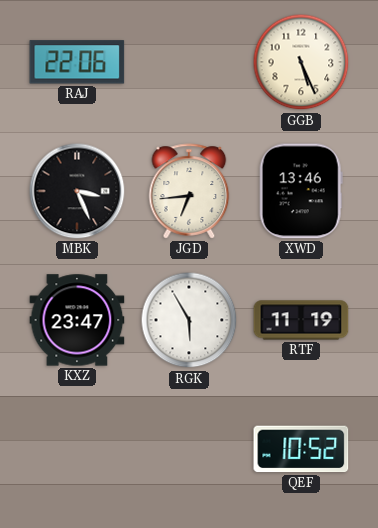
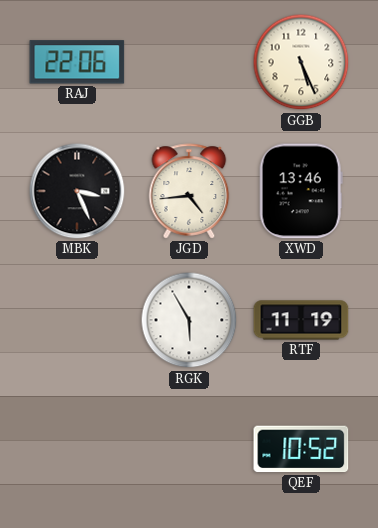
JGD: 6:44 -> 4:44 (189, 191)
KXZ: 23:47 -> none (77, 320)
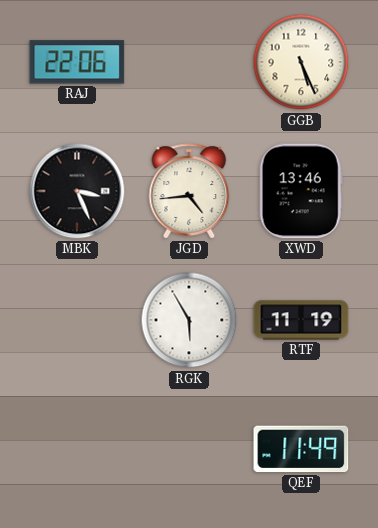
QEF: 10:52 -> 11:49 (301, 449)
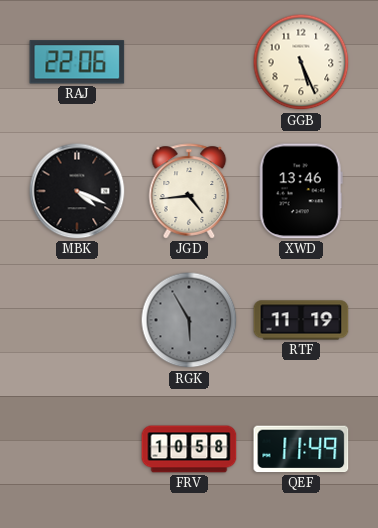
MBK: 3:26 -> 4:19 (77, 191)
RGK dial: white -> grey (189, 320)
FRV: none -> 10:58 (189, 449)
